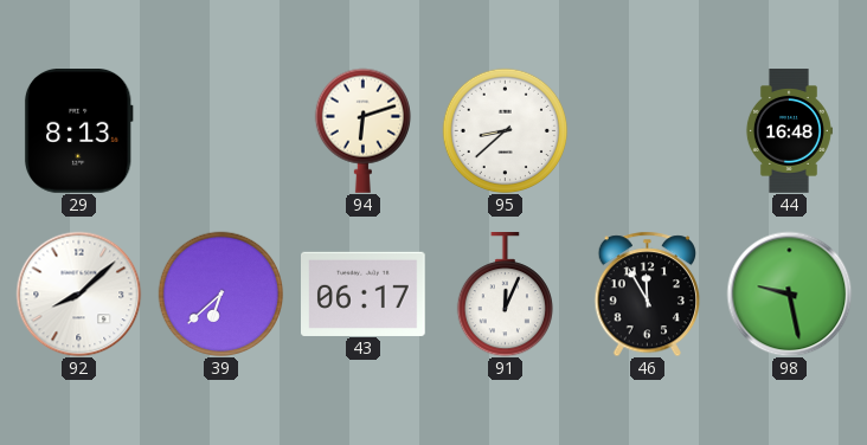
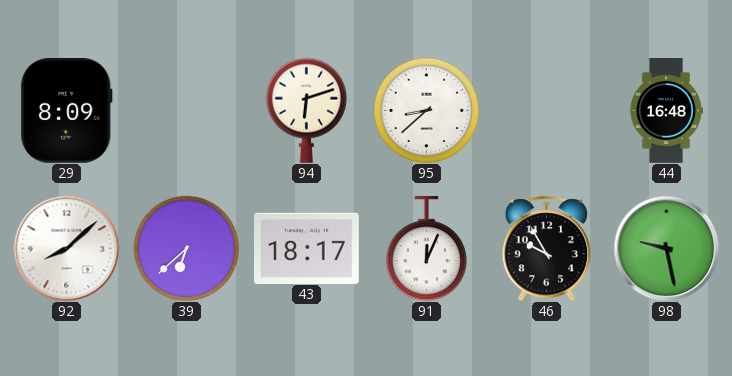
29: 8:13 -> 8:09 (66, 111)
43: 06:17 -> 18:17 (307, 248)
46: 11:55 -> 9:55 (546, 248)
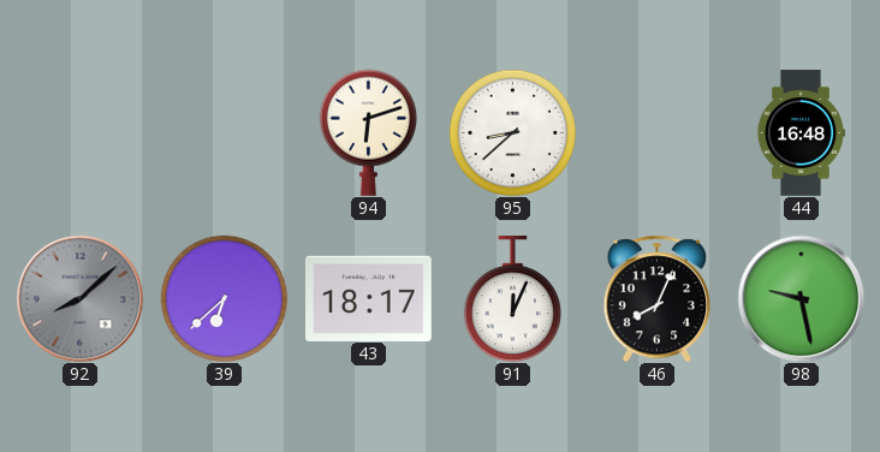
29: 8:09 -> none (66, 111)
92 dial: white -> grey (79, 298)
46: 9:55 -> 8:04 (656, 298)
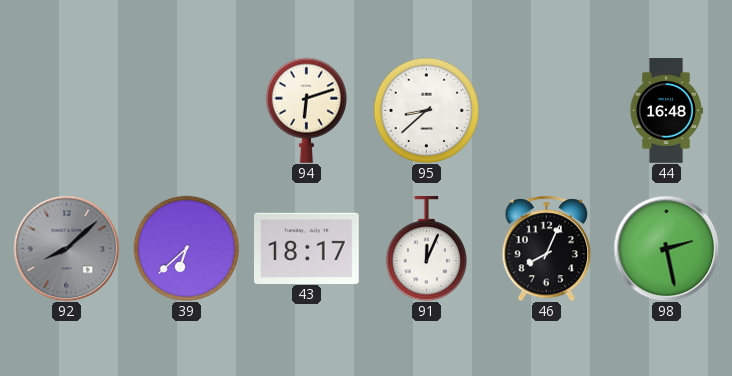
98: 9:28 -> 2:28 (666, 248)
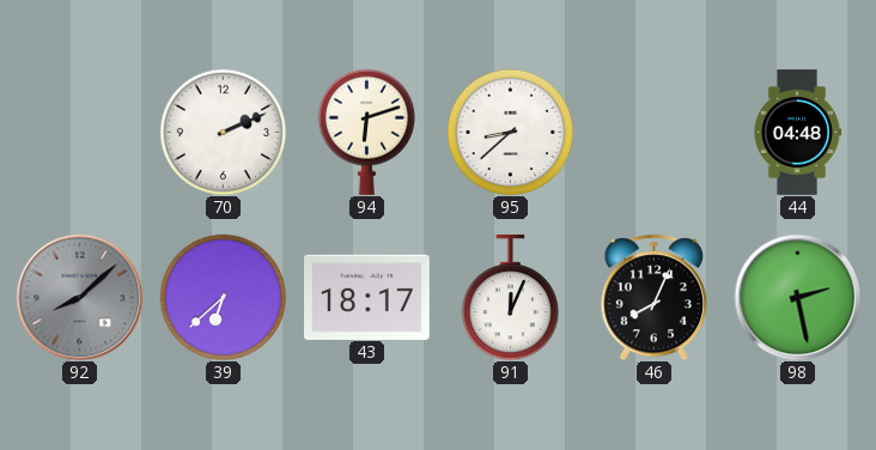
70: none -> 2:11 (223, 132)
44: 16:48 -> 04:48 (797, 133)
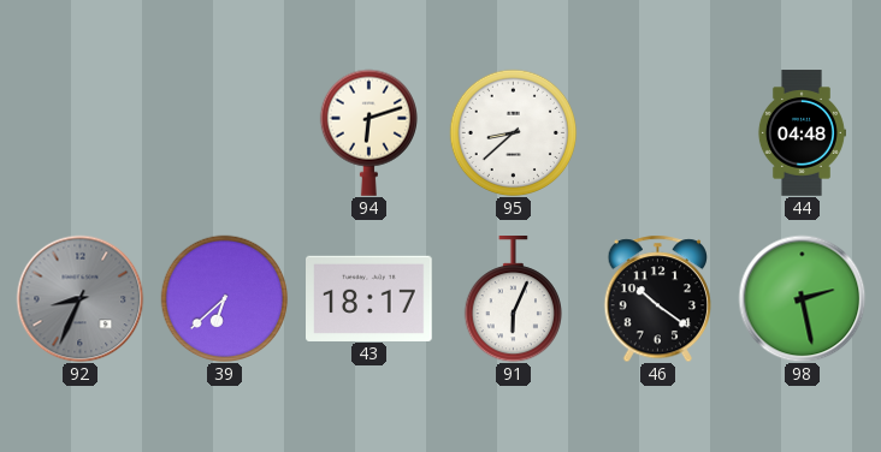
70: 2:11 -> none (223, 132)
92: 8:08 -> 8:34 (79, 298)
91: 12:04 -> 6:04 (513, 299)
46: 8:04 -> 10:21 (657, 298)
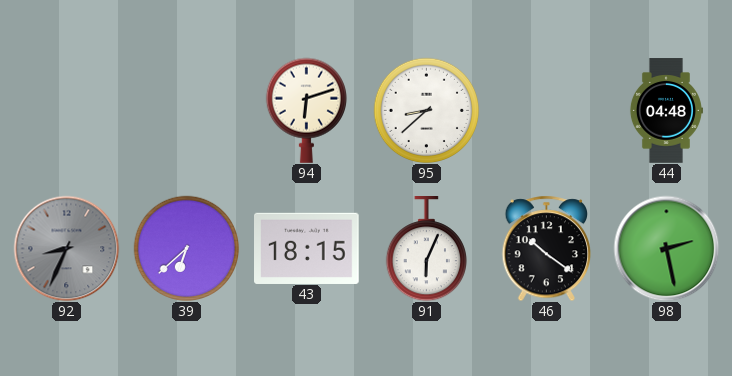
43: 18:17 -> 18:15 (307, 248)
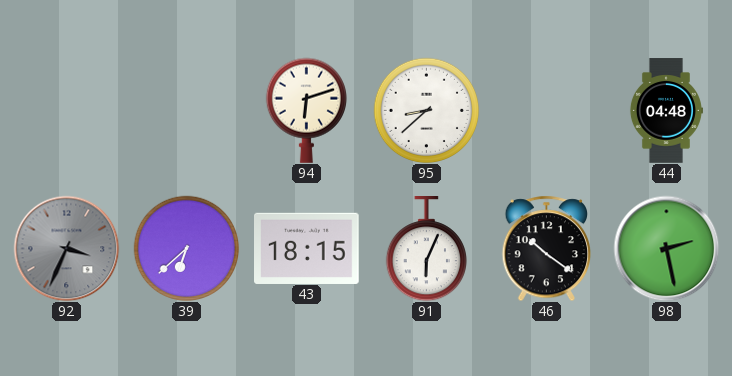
92: 8:34 -> 3:34 (66, 248)
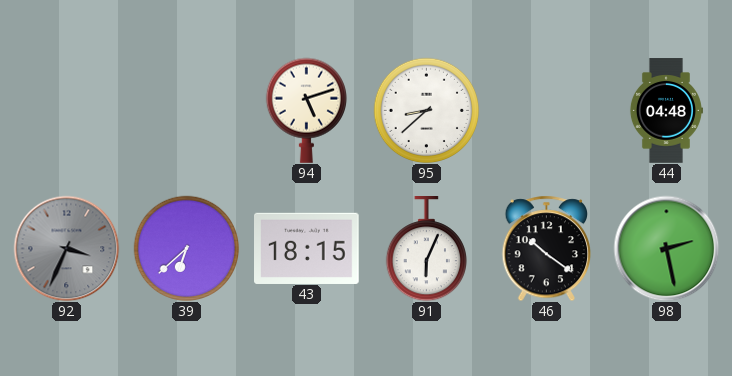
94: 6:12 -> 5:12 (306, 110)
